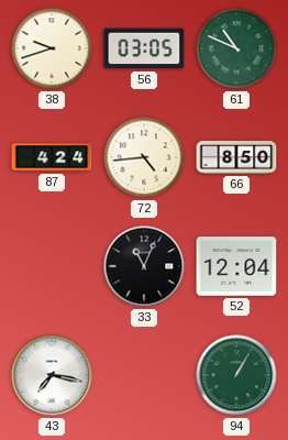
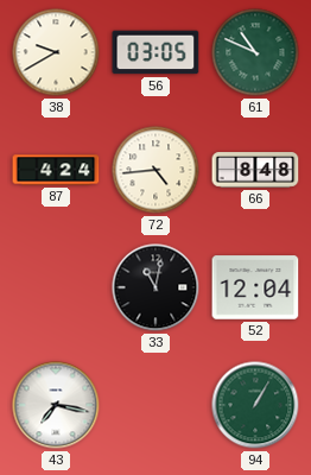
38: 9:42 -> 9:40 (56, 52)
66: 8:50 -> 8:48 (255, 170)
33: 11:04 -> 11:02 (155, 287)
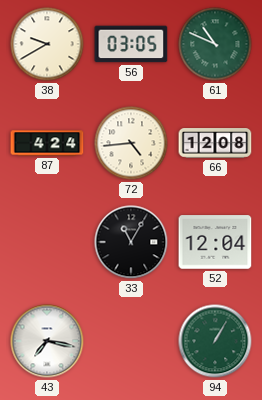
66: 8:48 -> 12:08 (215, 143)
33: 11:02 -> 11:05 (131, 242)
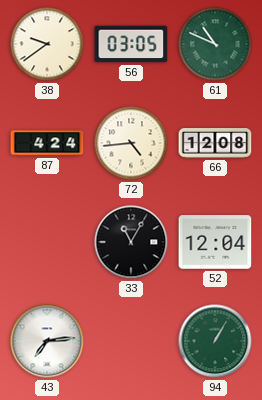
38: 9:40 -> 9:39 (47, 44)
43: 7:17 -> 7:14 (47, 341)
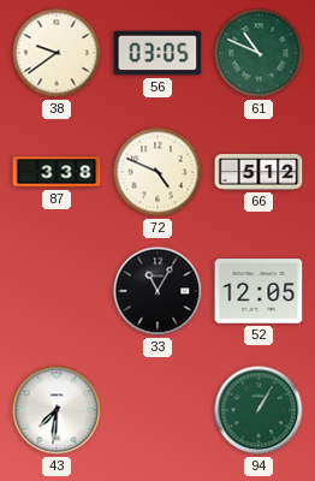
87: 4:24 -> 3:38 (57, 172)
72: 4:44 -> 4:49 (157, 172)
66: 12:08 -> 5:12 (258, 172)
52: 12:04 -> 12:05 (258, 291)
43: 7:14 -> 7:31 (57, 410)
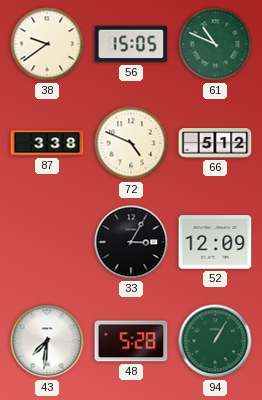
56: 03:05 -> 15:05 (131, 44)
33: 11:05 -> 3:05 (131, 242)
52: 12:05 -> 12:09 (215, 242)
48: none -> 5:28 (131, 341)
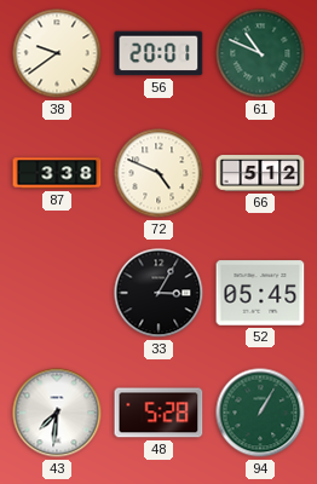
56: 15:05 -> 20:01 (158, 53)
52: 12:09 -> 05:45 (260, 293)
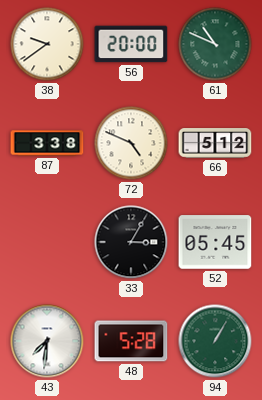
56: 20:01 -> 20:00 (131, 44)
